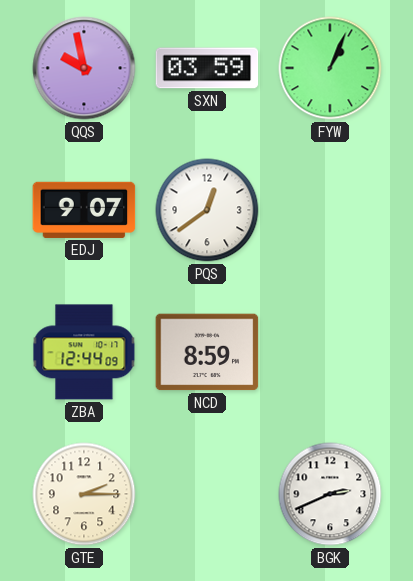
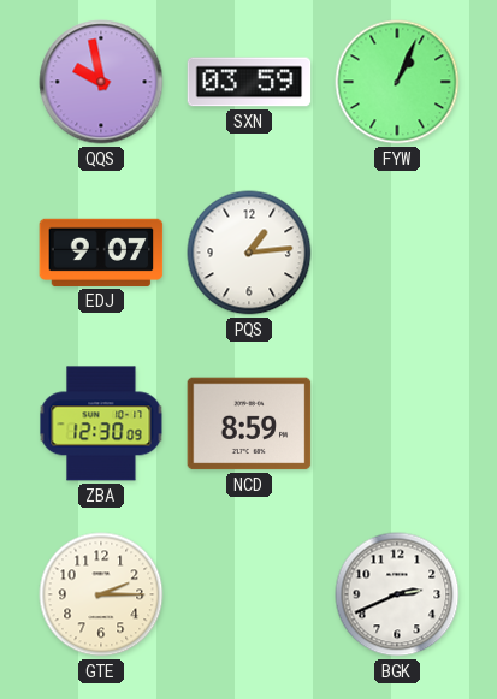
PQS: 12:39 -> 1:14 (249, 253)
ZBA: 12:44 -> 12:30 (101, 423)
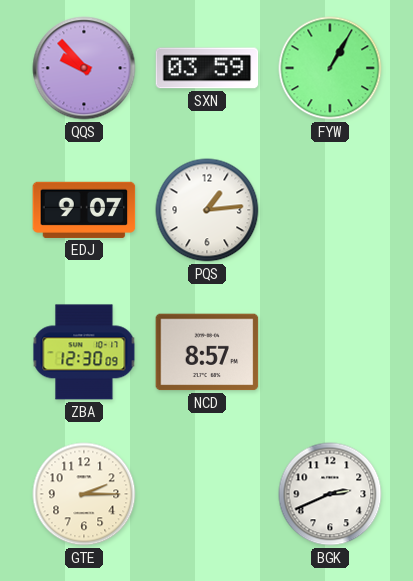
QQS: 9:58 -> 9:53 (84, 68)
FYW: 1:04 -> 1:05 (330, 68)
NCD: 8:59 -> 8:57 (207, 352)
